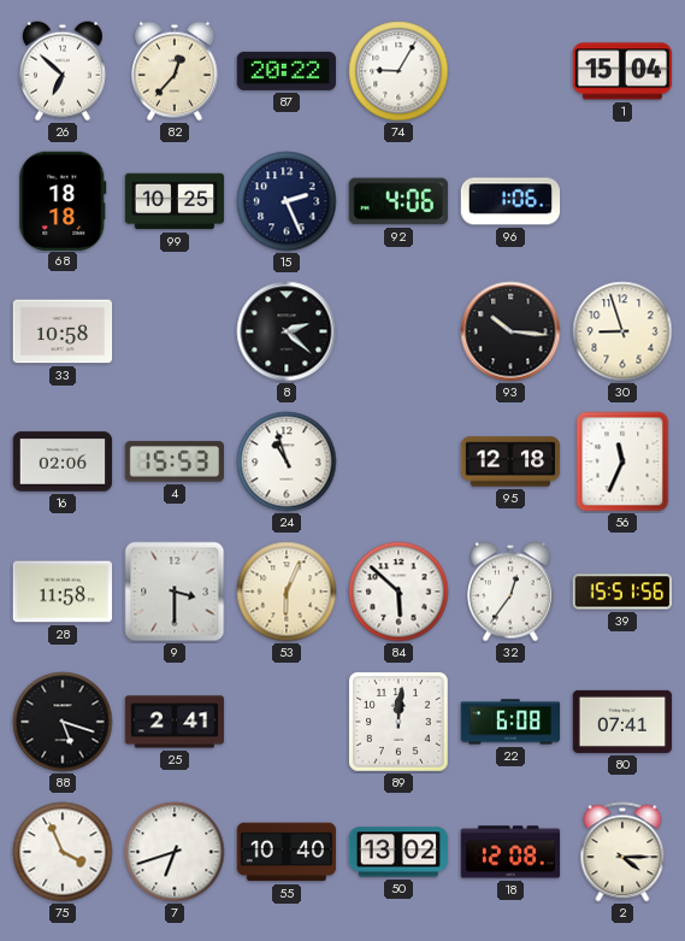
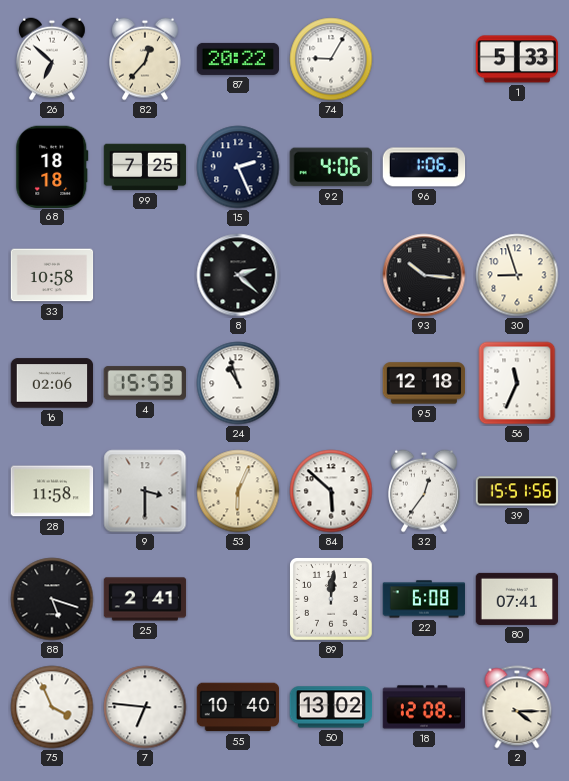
1: 15:04 -> 5:33 (517, 59)
99: 10:25 -> 7:25 (145, 167)
7: 6:42 -> 6:46 (145, 707)
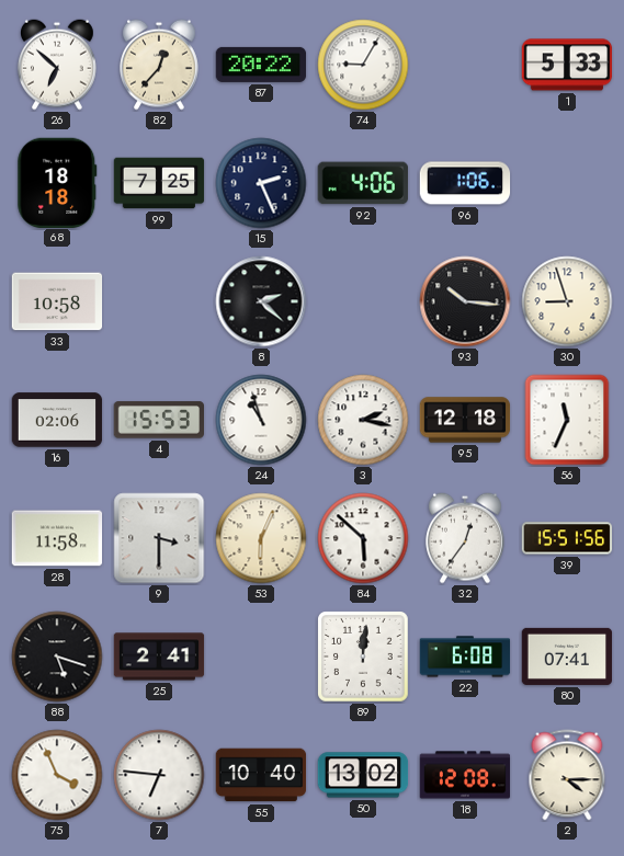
3: none -> 2:17 (363, 420)
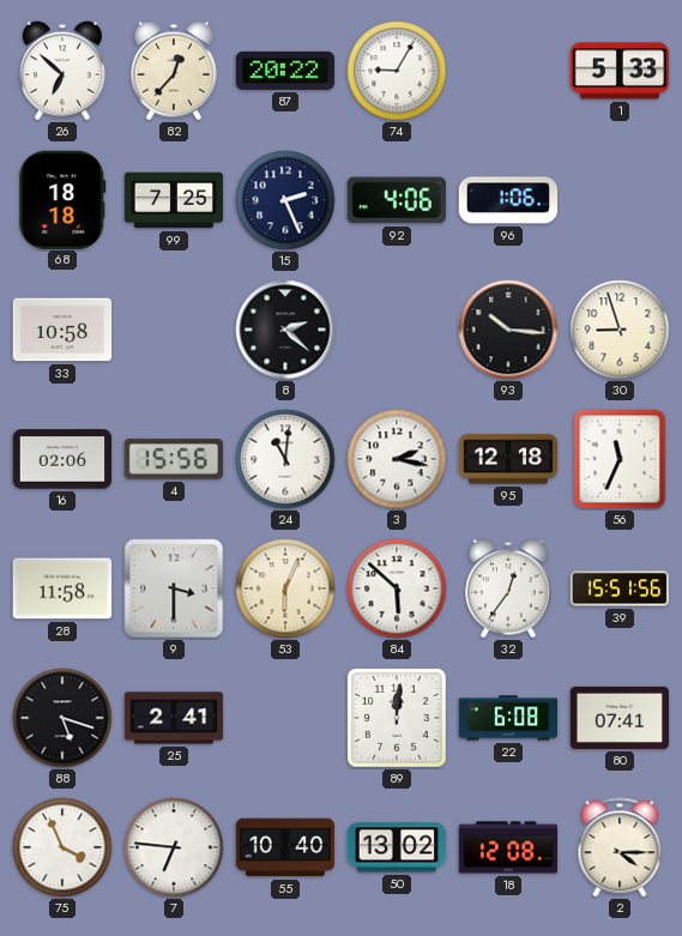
4: 15:53 -> 15:56 (174, 459)
24: 10:57 -> 11:01 (285, 459)
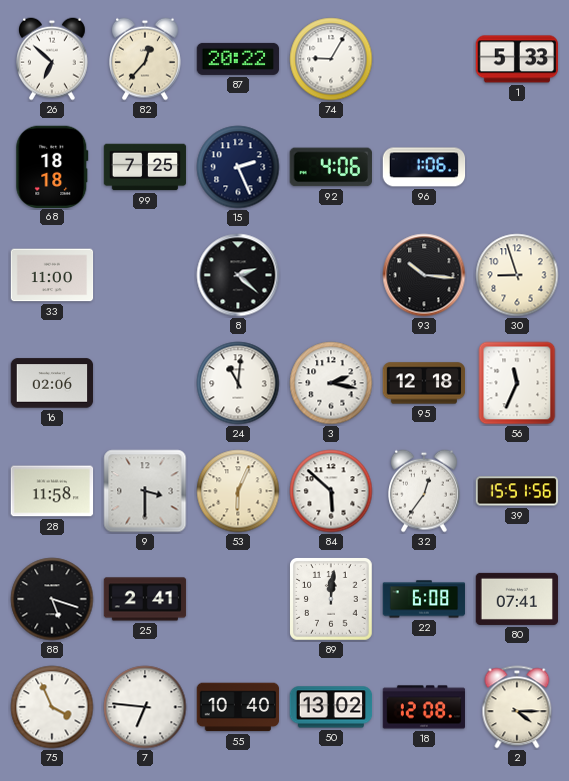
33: 10:58 -> 11:00 (52, 275)
4: 15:56 -> none (174, 459)
